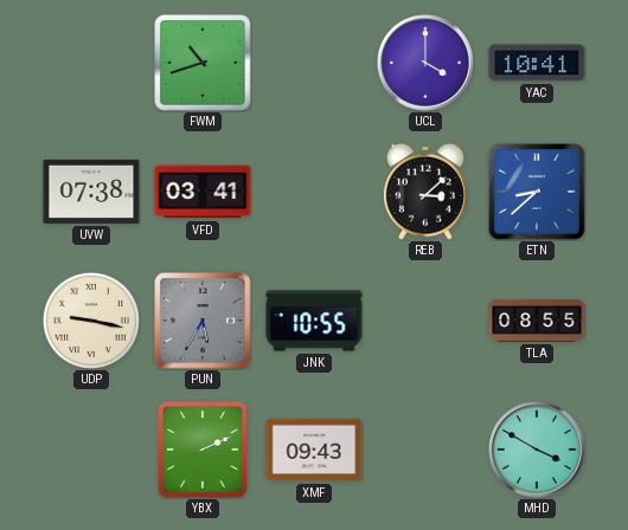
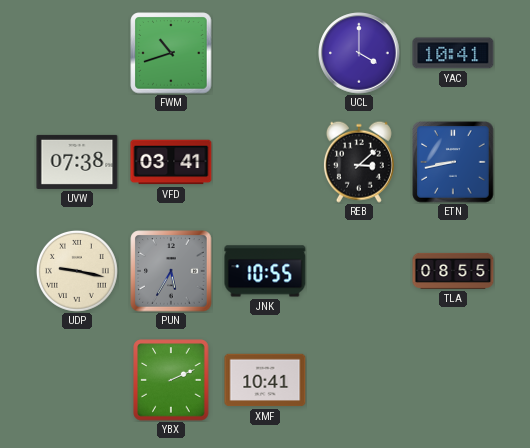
ETN: 8:38 -> 8:43 (453, 162)
XMF: 09:43 -> 10:41 (265, 380)
MHD: 3:50 -> none (537, 450)
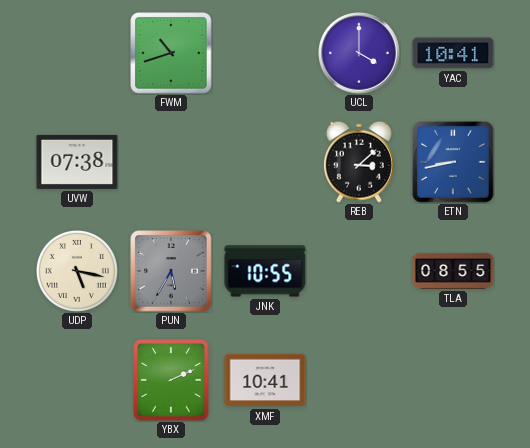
VFD: 03:41 -> none (171, 162)
UDP: 9:17 -> 5:17 (77, 271)
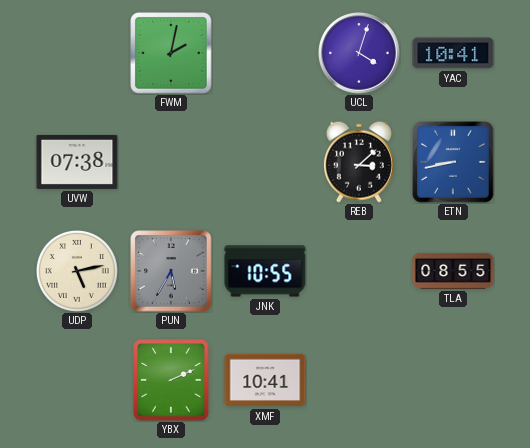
FWM: 10:42 -> 2:02 (171, 53)
UCL: 4:00 -> 4:03 (359, 53)
UDP: 5:17 -> 5:13 (77, 271)
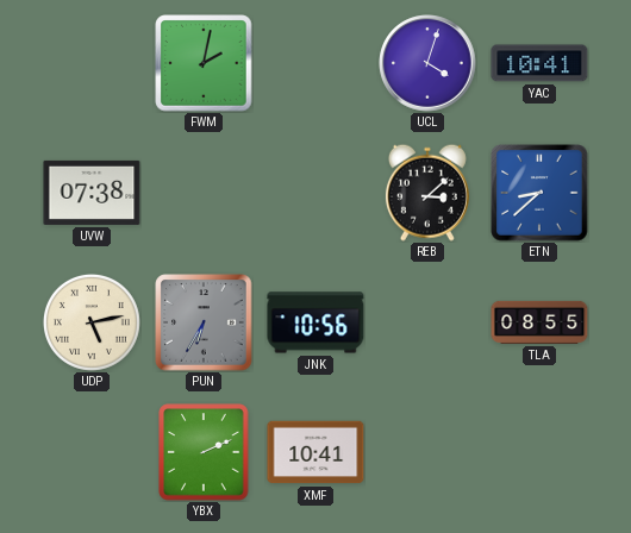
ETN: 8:43 -> 8:38 (539, 193)
PUN: 5:35 -> 6:35 (204, 322)
JNK: 10:55 -> 10:56 (315, 322)
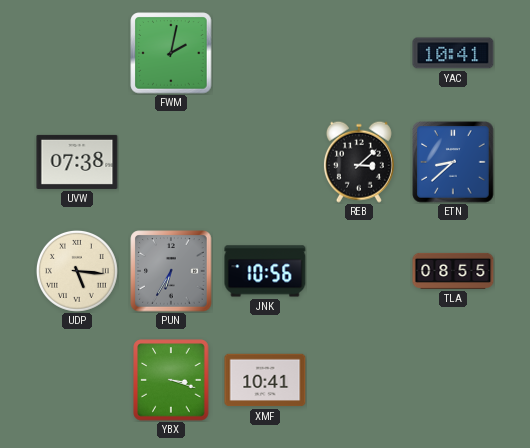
UCL: 4:03 -> none (427, 63)
UDP: 5:13 -> 5:16 (77, 271)
YBX: 2:11 -> 3:18 (171, 380)
